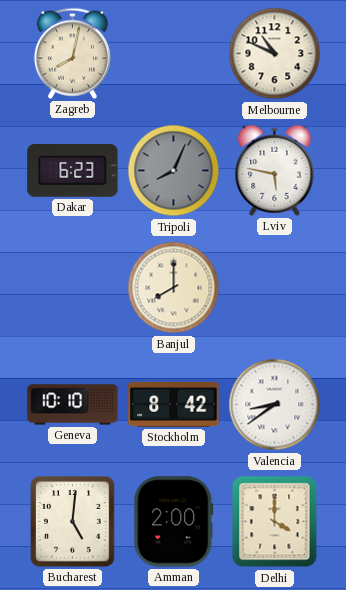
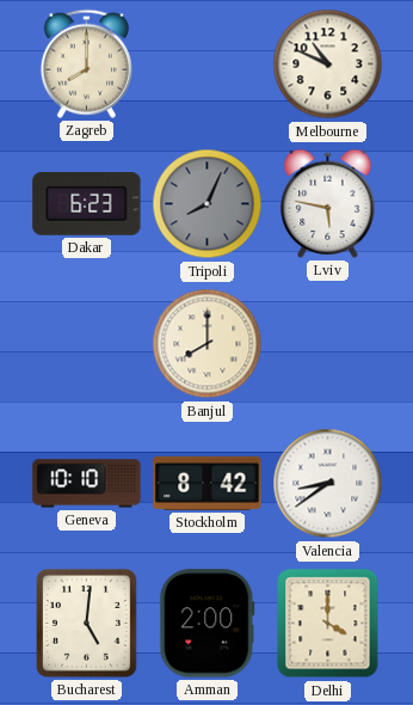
Zagreb: 8:02 -> 8:00 (86, 63)
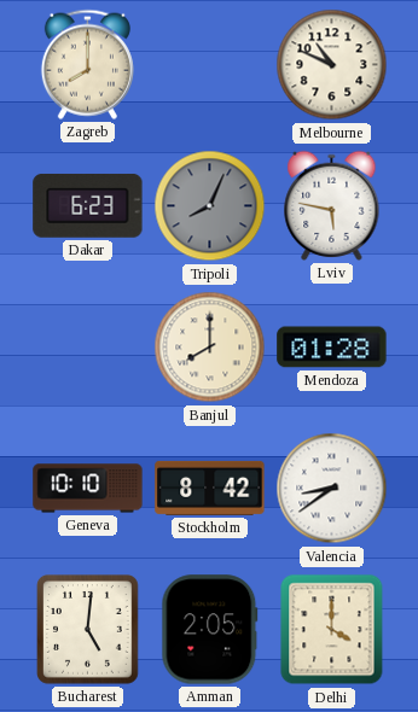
Mendoza: none -> 01:28 (332, 348)
Amman: 2:00 -> 2:05 (210, 630)
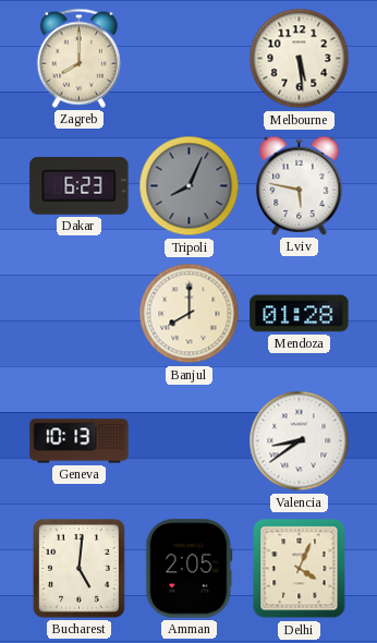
Melbourne: 10:49 -> 5:29 (300, 59)
Geneva: 10:10 -> 10:13 (80, 441)
Stockholm: 8:42 -> none (210, 488)
Delhi: 4:00 -> 4:04 (300, 569)
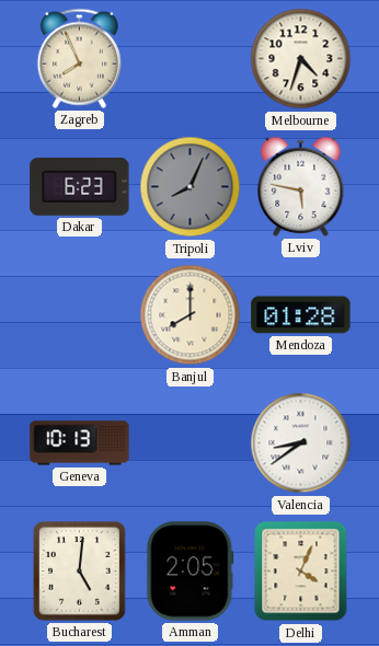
Zagreb: 8:00 -> 7:56 (79, 58)
Melbourne: 5:29 -> 4:33 (301, 59)
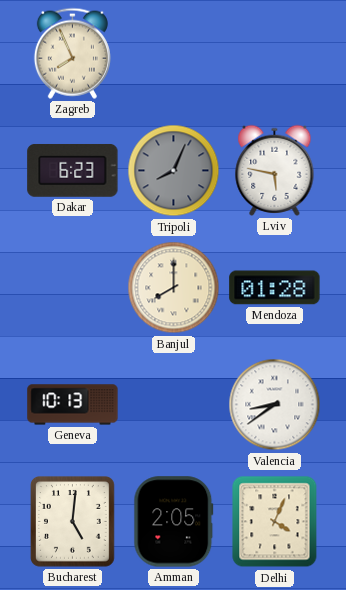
Melbourne: 4:33 -> none (301, 59)
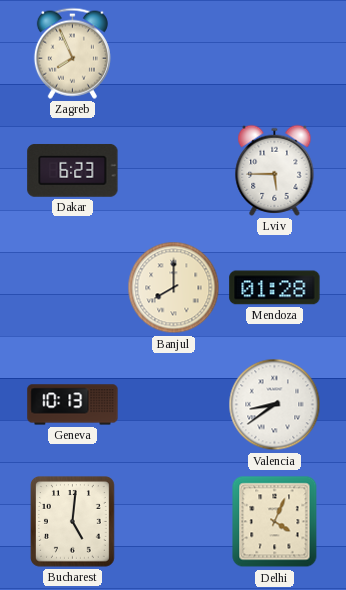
Tripoli: 8:04 -> none (174, 171)
Lviv: 5:47 -> 5:45 (275, 170)
Amman: 2:05 -> none (174, 522)
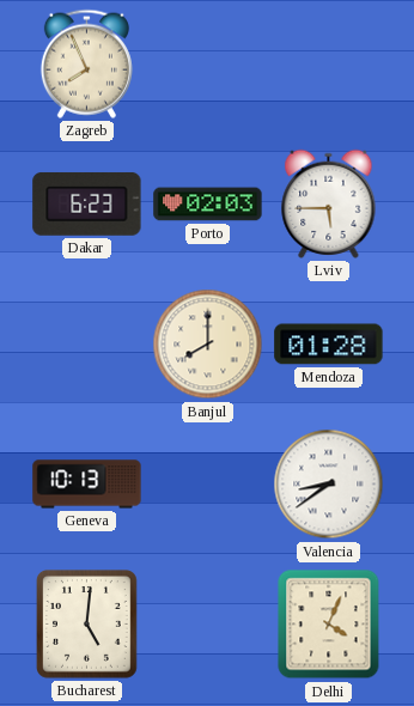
Porto: none -> 02:03 (208, 205)
